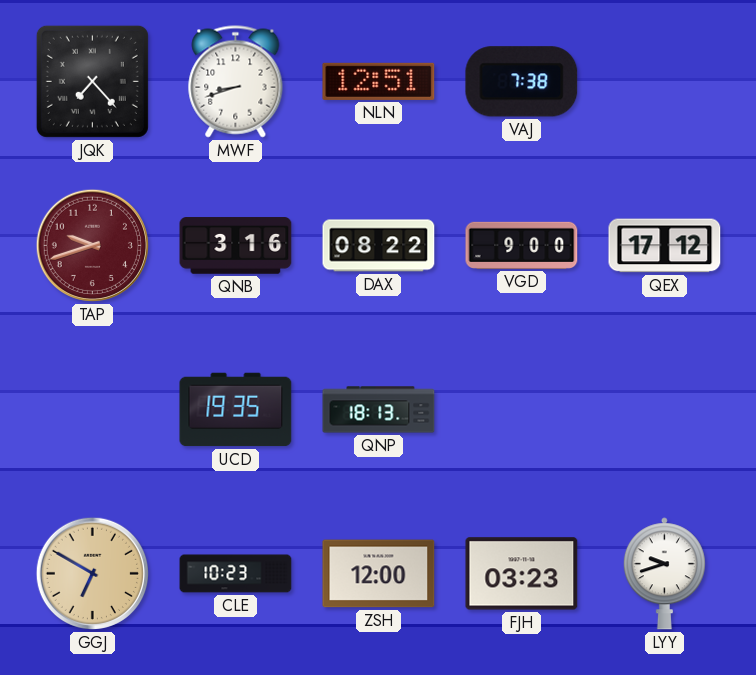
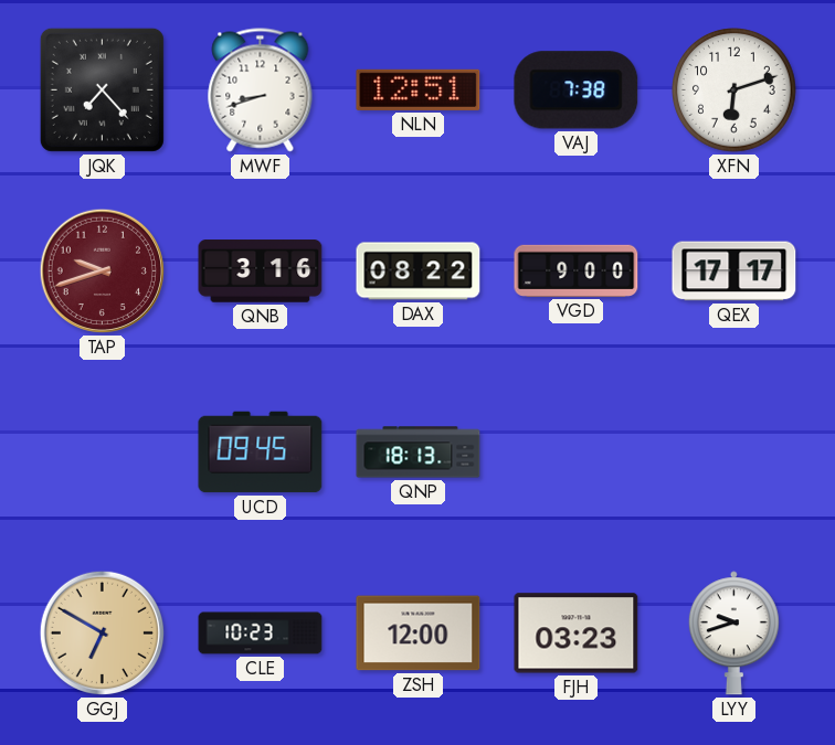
XFN: none -> 6:12 (734, 91)
QEX: 17:12 -> 17:17 (734, 272)
UCD: 19:35 -> 09:45 (261, 453)
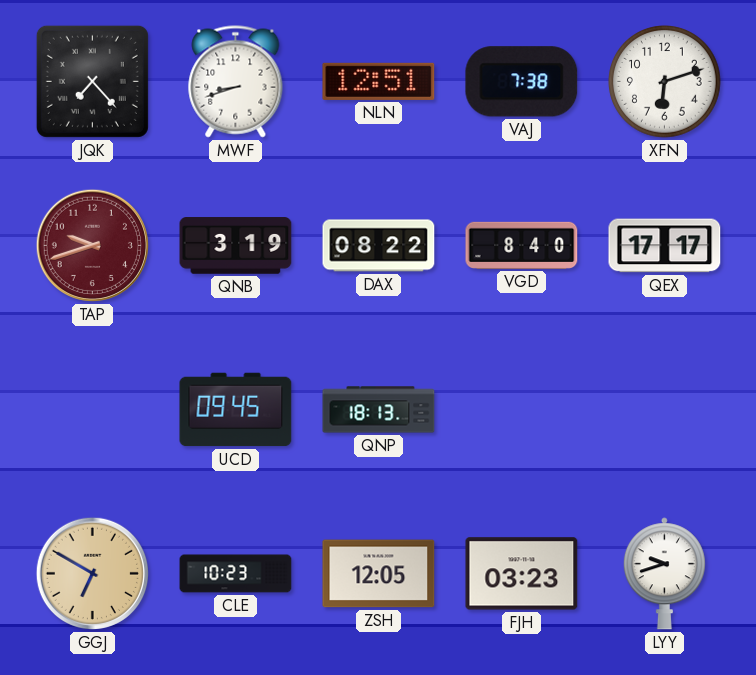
QNB: 3:16 -> 3:19 (236, 246)
VGD: 9:00 -> 8:40 (522, 245)
ZSH: 12:00 -> 12:05 (379, 574)
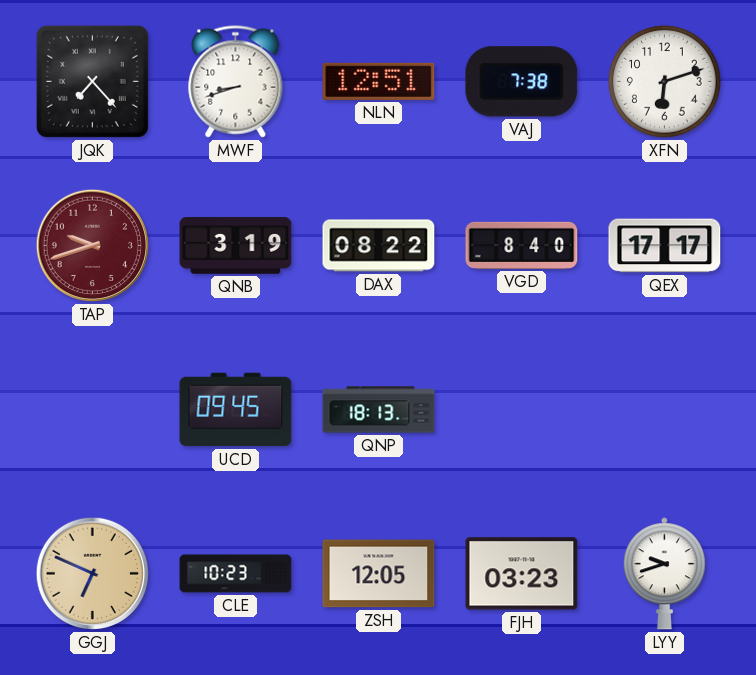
GGJ: 6:50 -> 6:49 (92, 573)
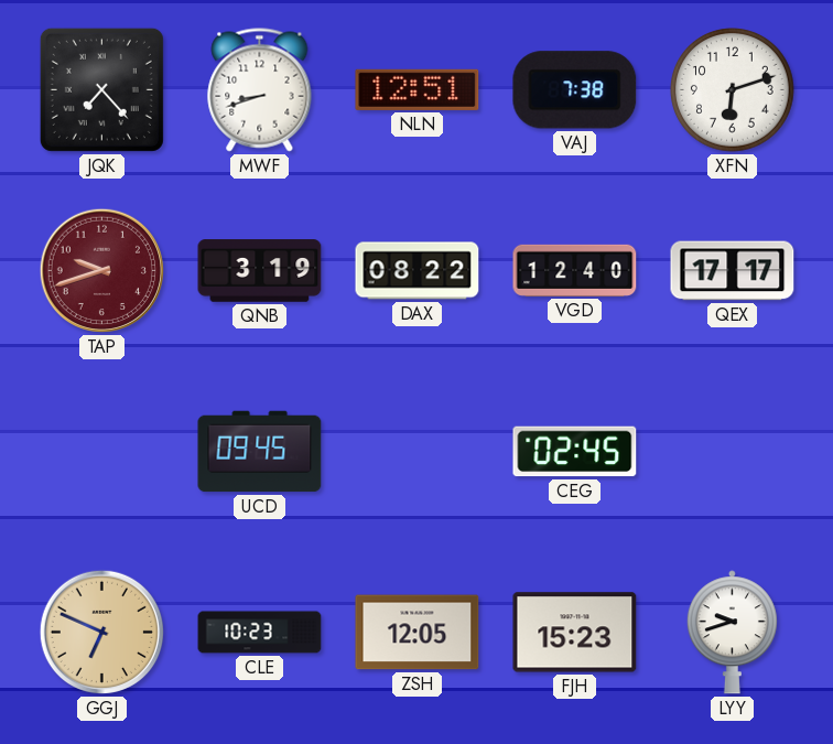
VGD: 8:40 -> 12:40 (575, 270)
QNP: 18:13 -> none (379, 410)
CEG: none -> 02:45 (575, 452)
FJH: 03:23 -> 15:23 (575, 633)
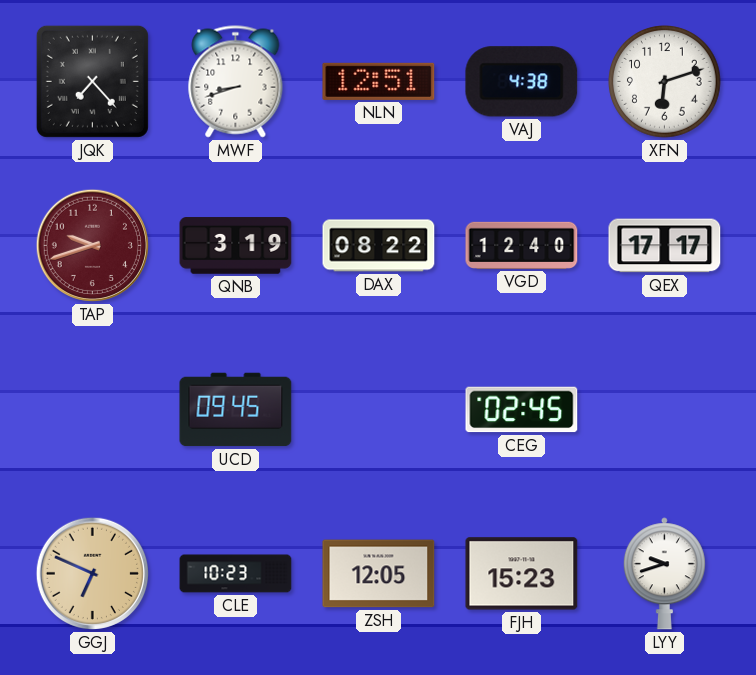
VAJ: 7:38 -> 4:38 (522, 82)
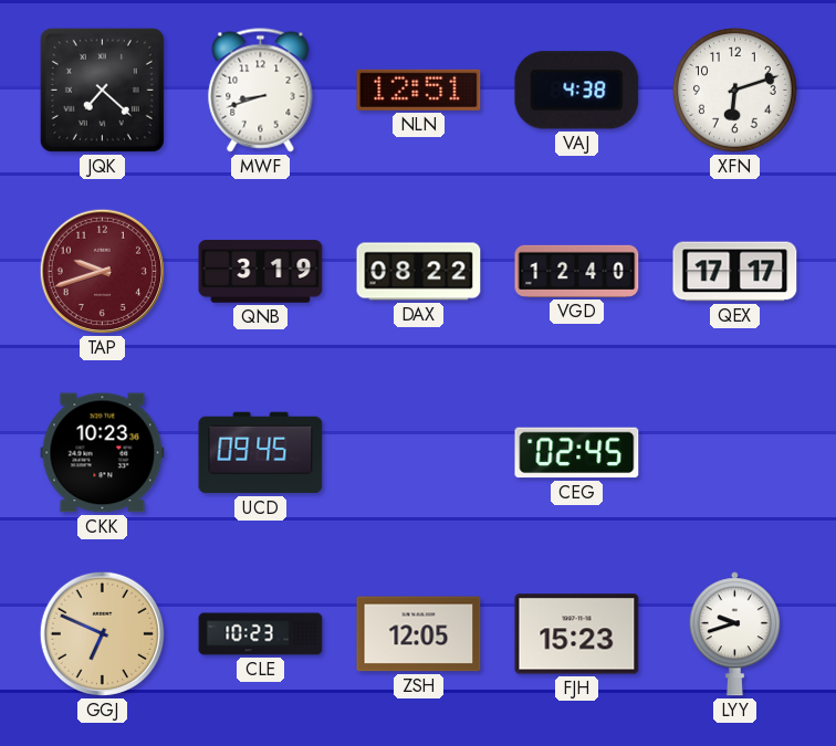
JQK: 7:23 -> 7:22 (102, 90)
CKK: none -> 10:23 (103, 453)
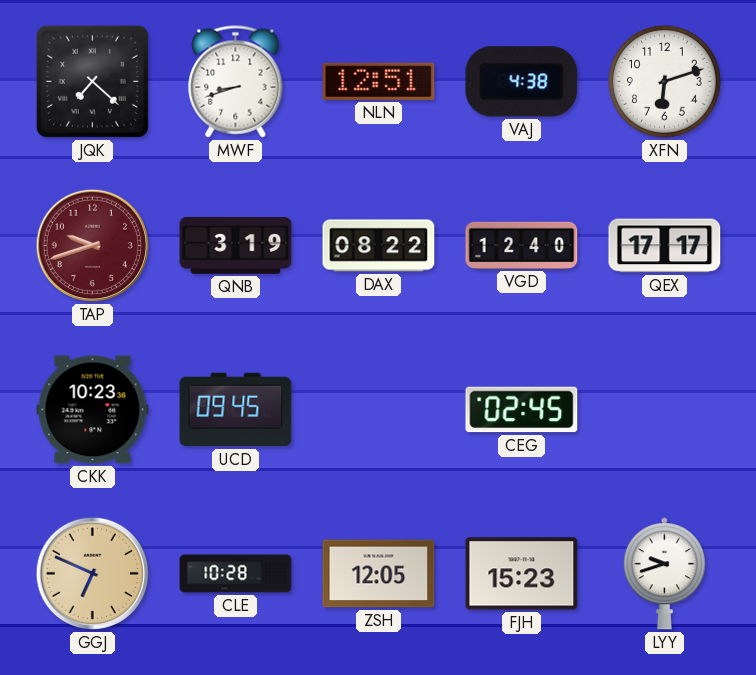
CLE: 10:23 -> 10:28 (236, 574)
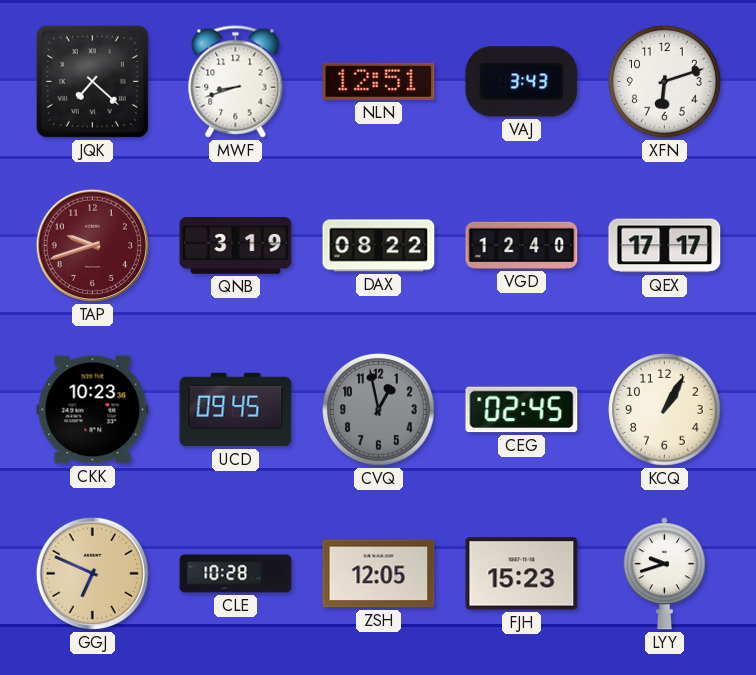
VAJ: 4:38 -> 3:43 (522, 82)
CVQ: none -> 12:58 (379, 410)
KCQ: none -> 1:05 (665, 410)
